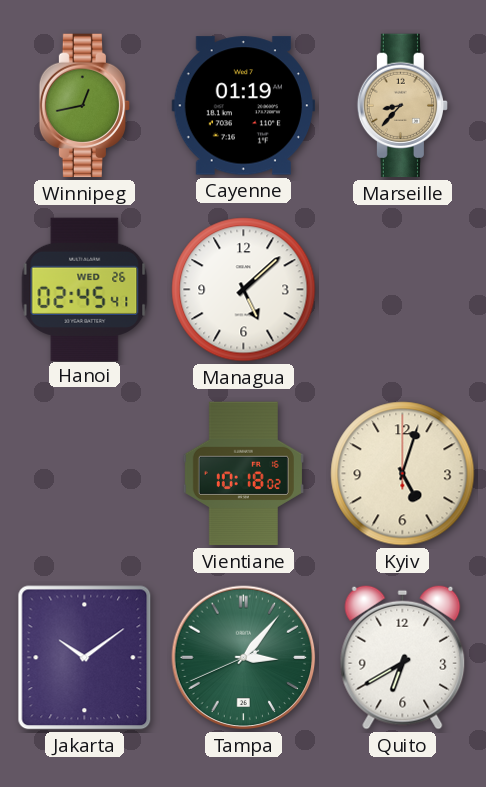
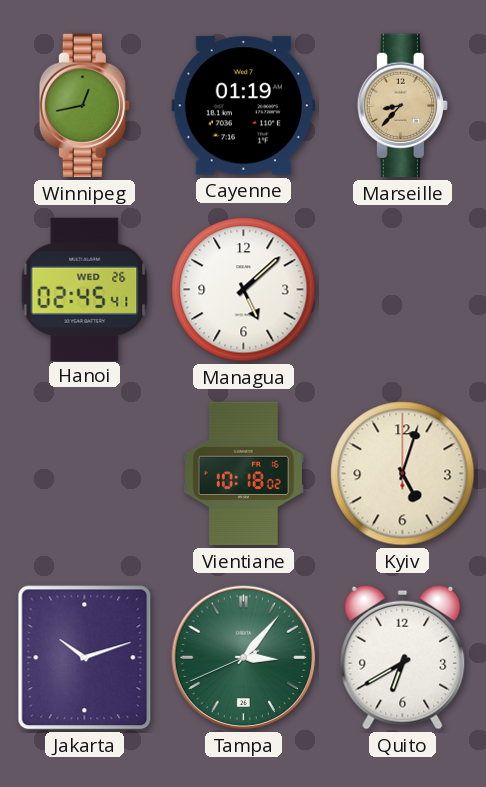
Jakarta: 10:09 -> 10:12 (85, 658)
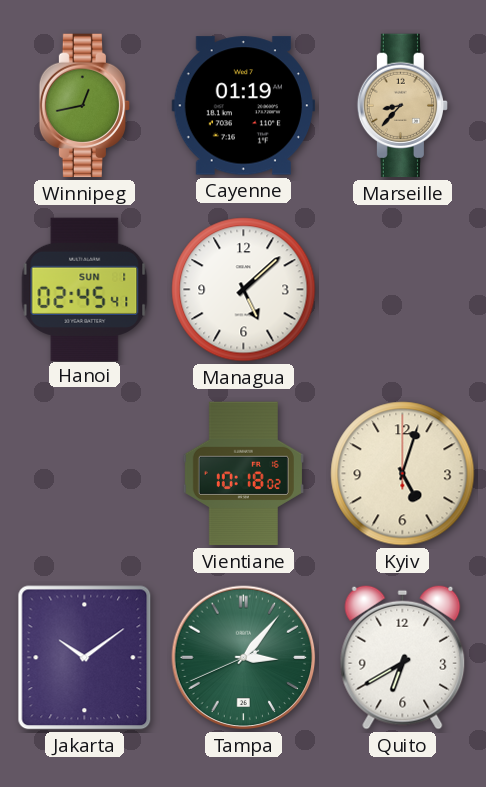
Hanoi date: WED 26 -> SUN 1 (85, 289)
Jakarta: 10:12 -> 10:09 (85, 658)
